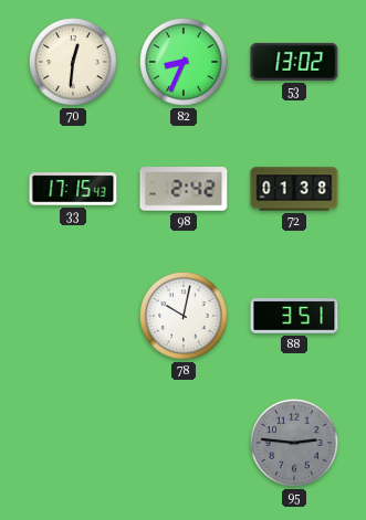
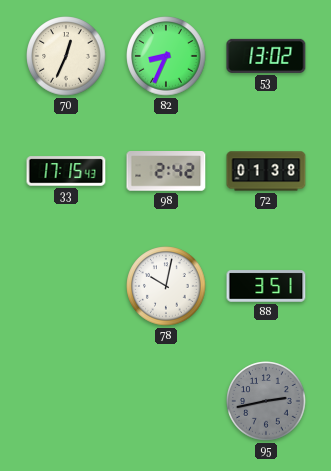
70: 12:31 -> 12:34 (66, 56)
95: 2:46 -> 2:43 (266, 401)
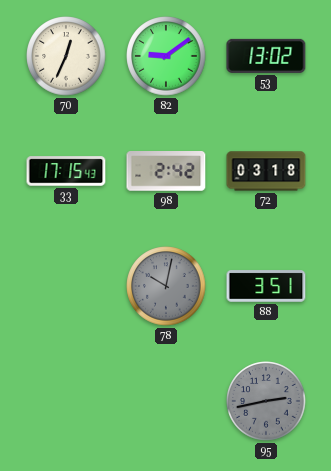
82: 8:34 -> 9:09 (166, 56)
72: 01:38 -> 03:18 (266, 171)
78 dial: white -> grey (166, 286)
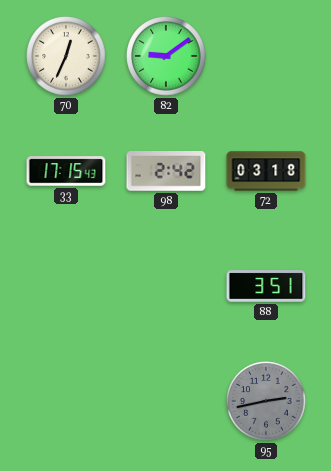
53: 13:02 -> none (266, 56)
78: 10:02 -> none (166, 286)
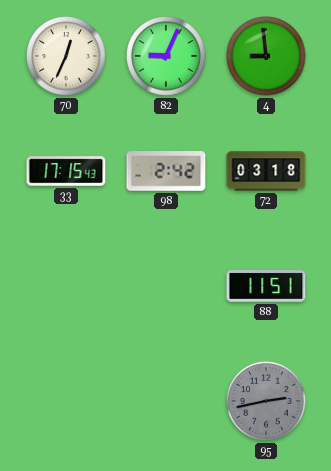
82: 9:09 -> 9:04 (166, 56)
4: none -> 8:59 (266, 56)
88: 3:51 -> 11:51 (266, 286)
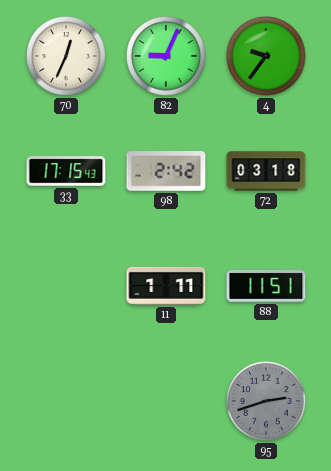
4: 8:59 -> 9:36 (266, 56)
11: none -> 1:11 (166, 286)
95: 2:43 -> 2:42 (266, 401)
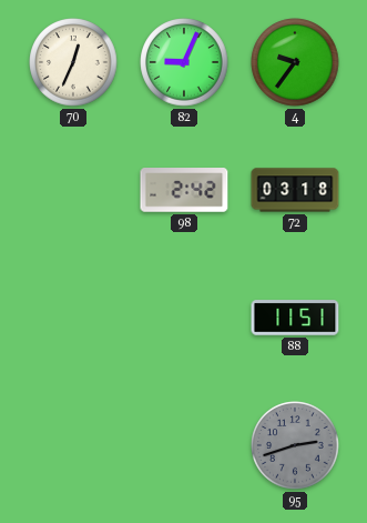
33: 17:15 -> none (66, 171)
11: 1:11 -> none (166, 286)
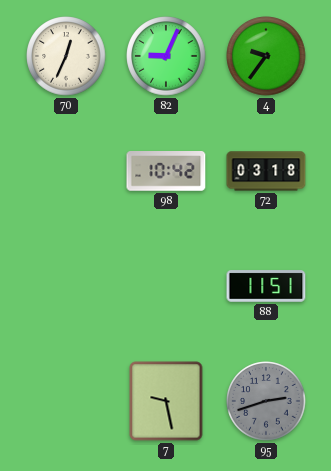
98: 2:42 -> 10:42 (166, 171)
7: none -> 9:28 (166, 401)
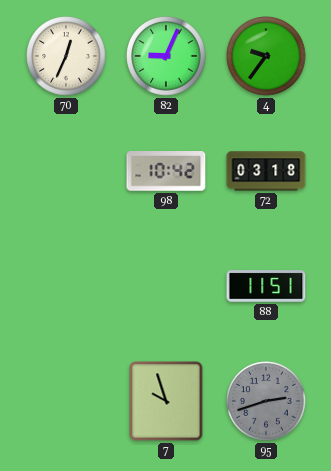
7: 9:28 -> 9:57 (166, 401)
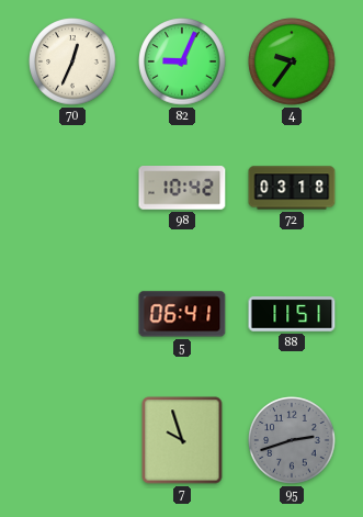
5: none -> 06:41 (182, 314)
